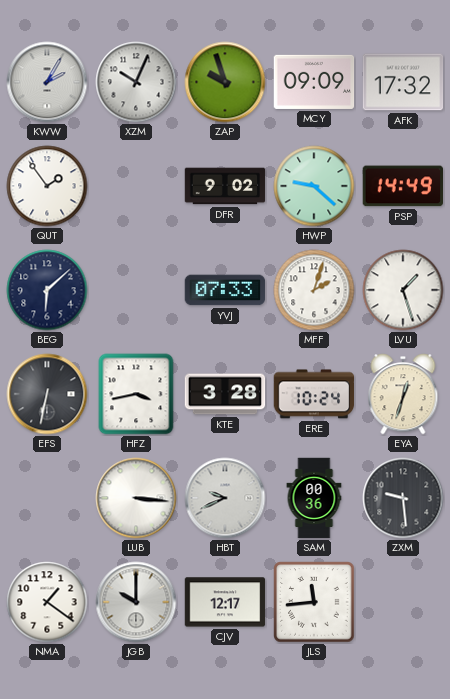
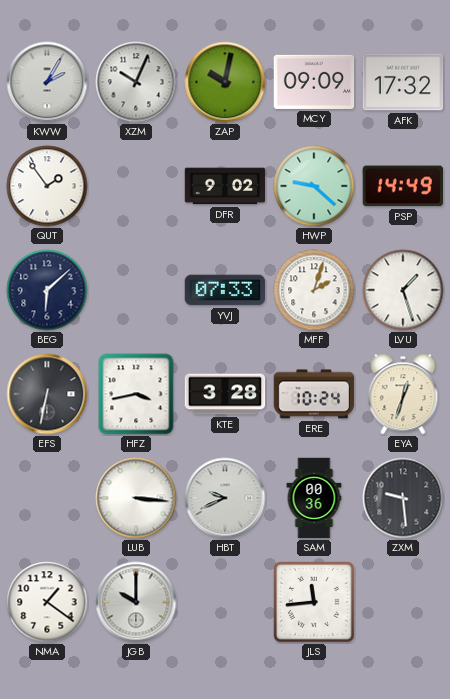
ZAP: 9:57 -> 10:02 (225, 82)
CJV: 12:17 -> none (225, 602)
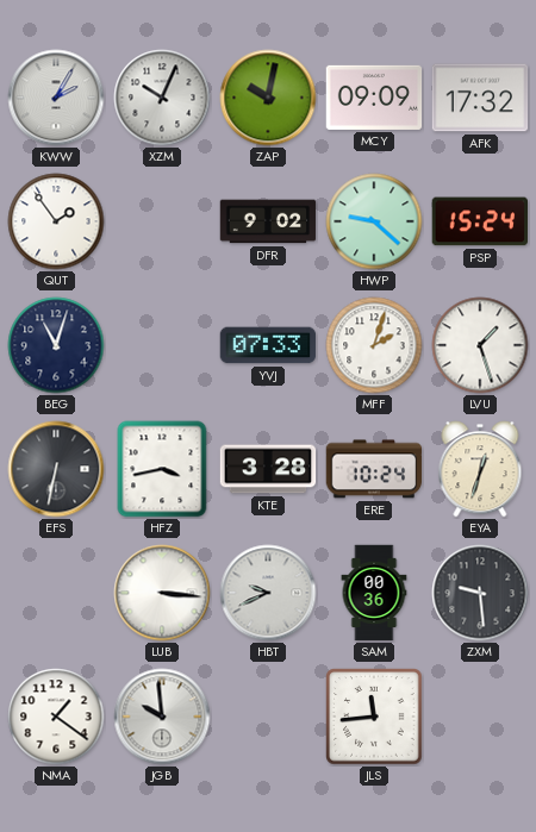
PSP: 14:49 -> 15:24 (479, 221)
BEG: 6:08 -> 11:03 (56, 345)
JGB: 10:00 -> 9:59 (162, 717)
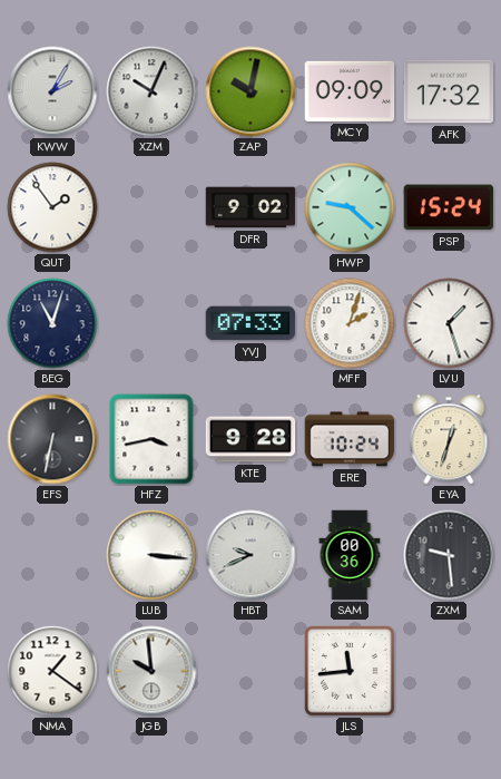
KTE: 3:28 -> 9:28 (250, 439)
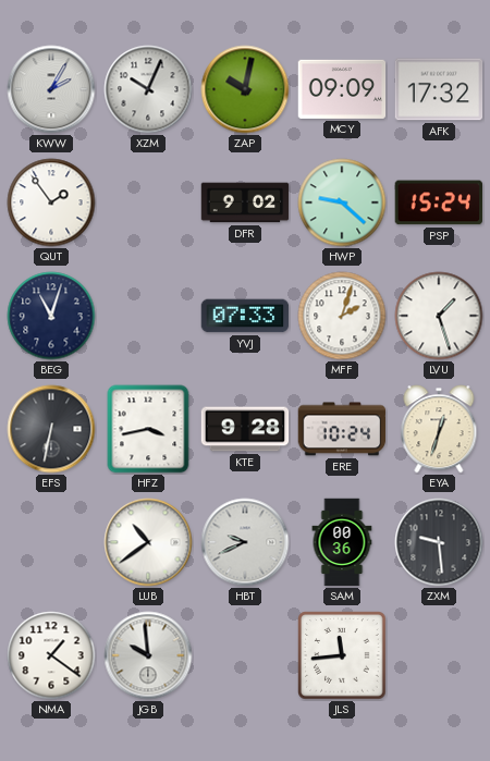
LUB: 3:16 -> 10:39 (148, 542)
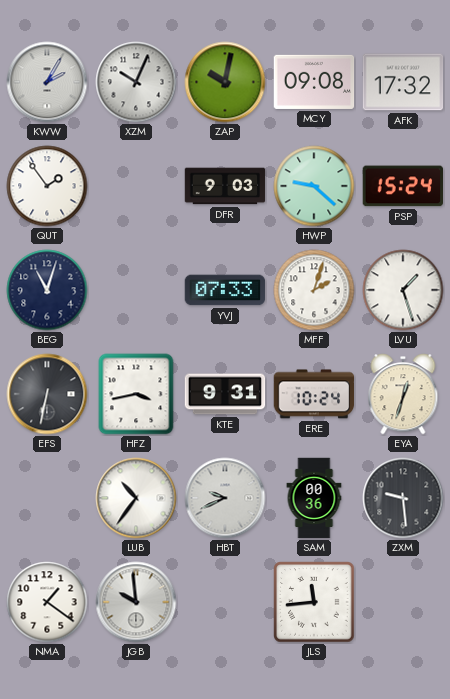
MCY: 09:09 -> 09:08 (314, 82)
DFR: 9:02 -> 9:03 (225, 186)
KTE: 9:28 -> 9:31 (225, 394)
LUB: 10:39 -> 10:36 (136, 498)
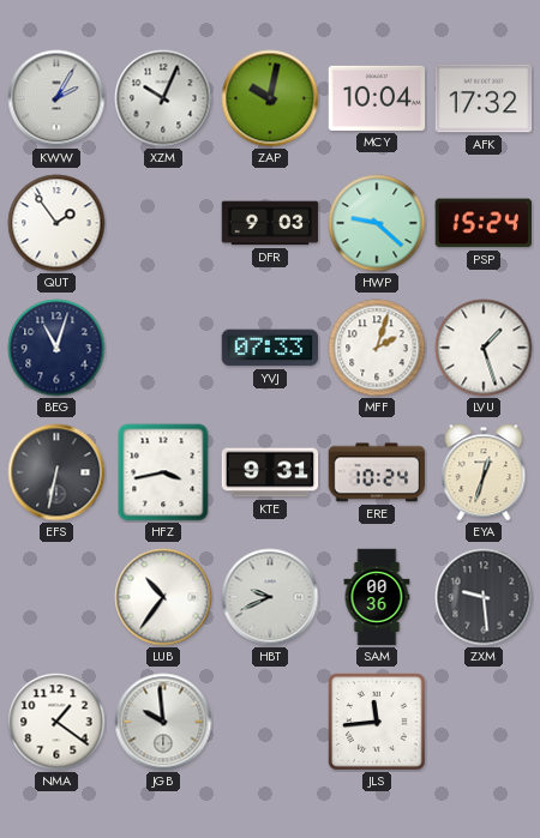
MCY: 09:08 -> 10:04 (377, 98)
